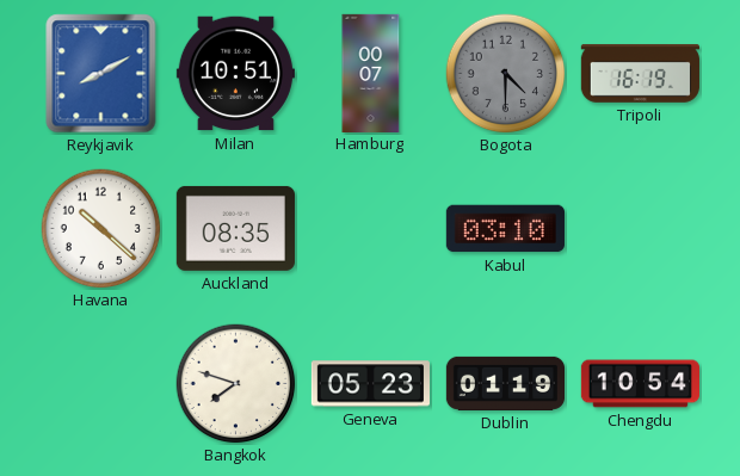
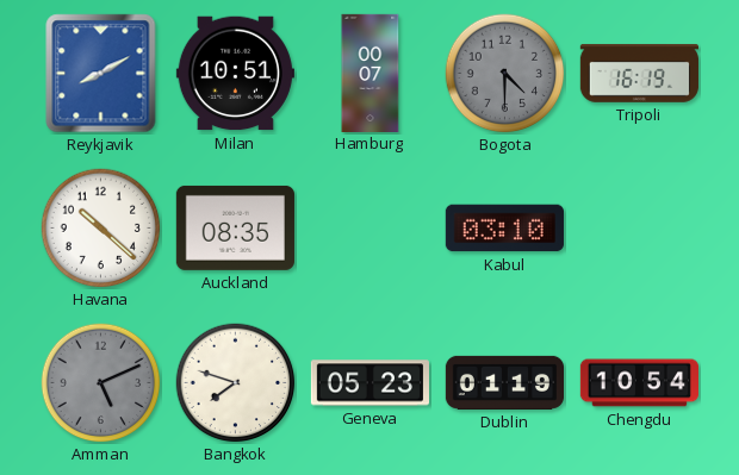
Amman: none -> 5:11 (101, 383)
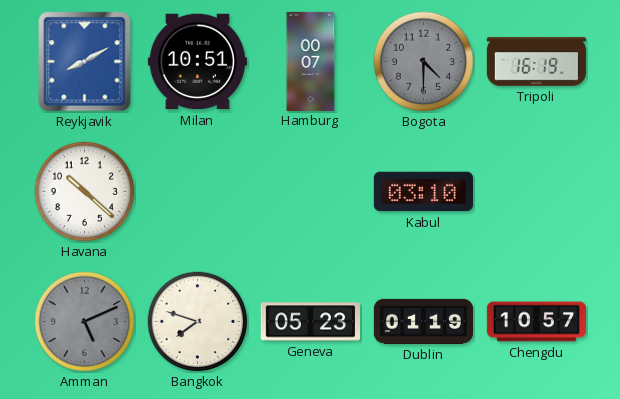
Auckland: 08:35 -> none (235, 227)
Chengdu: 10:54 -> 10:57 (536, 322)
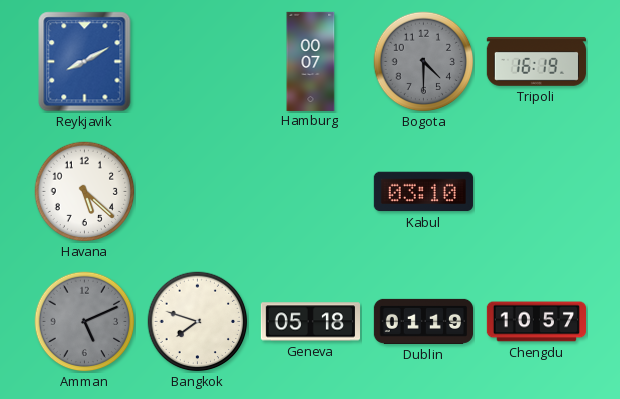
Milan: 10:51 -> none (197, 62)
Havana: 10:22 -> 5:22 (85, 192)
Geneva: 05:23 -> 05:18 (310, 322)
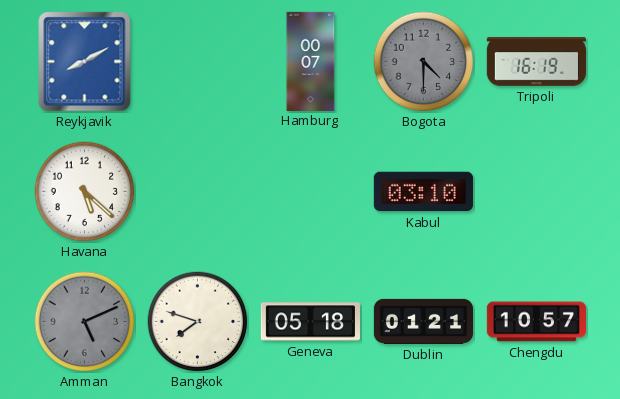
Dublin: 01:19 -> 01:21 (423, 321)
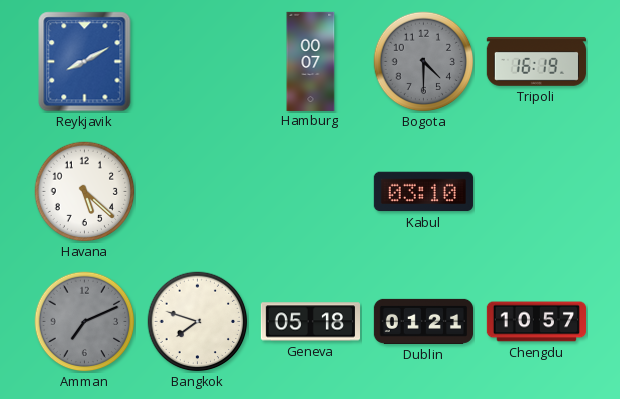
Amman: 5:11 -> 7:11 (85, 322)
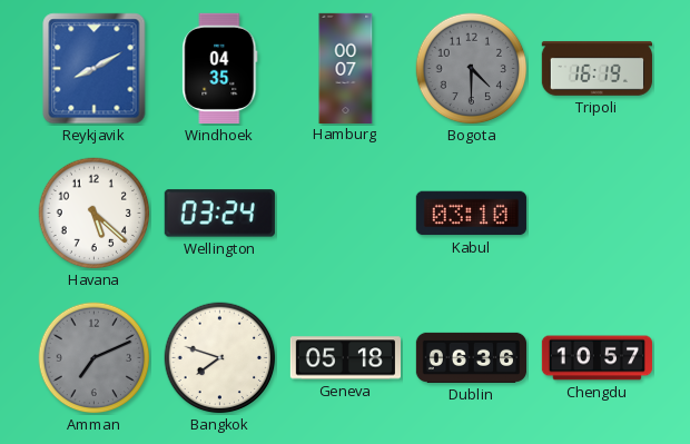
Windhoek: none -> 04:35 (220, 68)
Wellington: none -> 03:24 (219, 214)
Dublin: 01:21 -> 06:36 (471, 357)
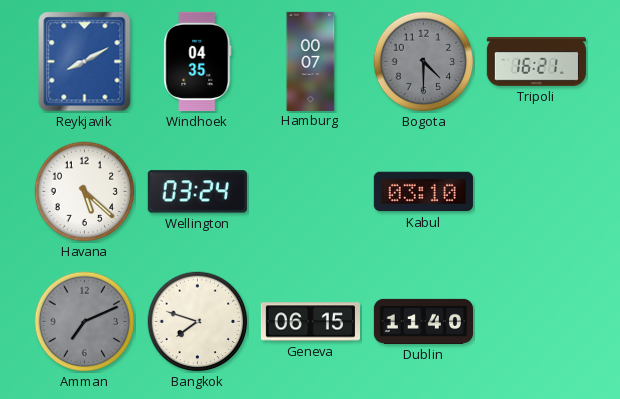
Tripoli: 16:19 -> 16:21 (536, 61)
Geneva: 05:18 -> 06:15 (310, 322)
Dublin: 06:36 -> 11:40 (423, 321)
Chengdu: 10:57 -> none (597, 358)
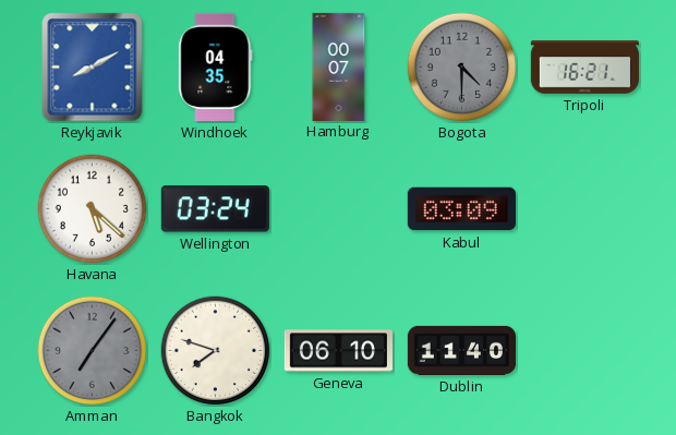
Kabul: 03:10 -> 03:09 (461, 209)
Amman: 7:11 -> 7:06 (93, 351)
Geneva: 06:15 -> 06:10 (338, 351)
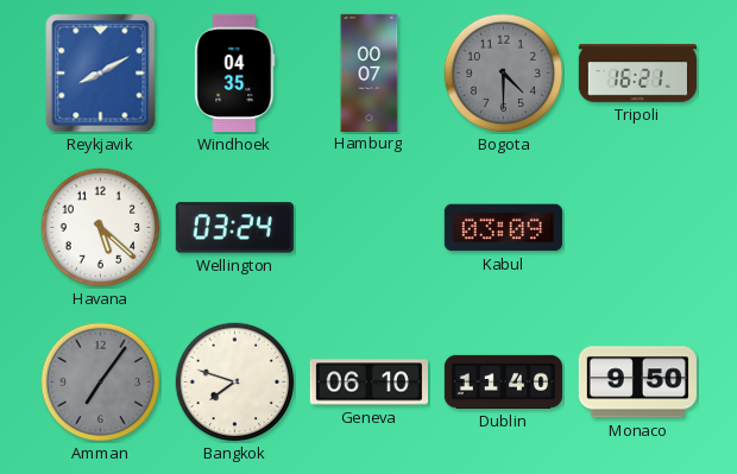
Monaco: none -> 9:50 (637, 383)
